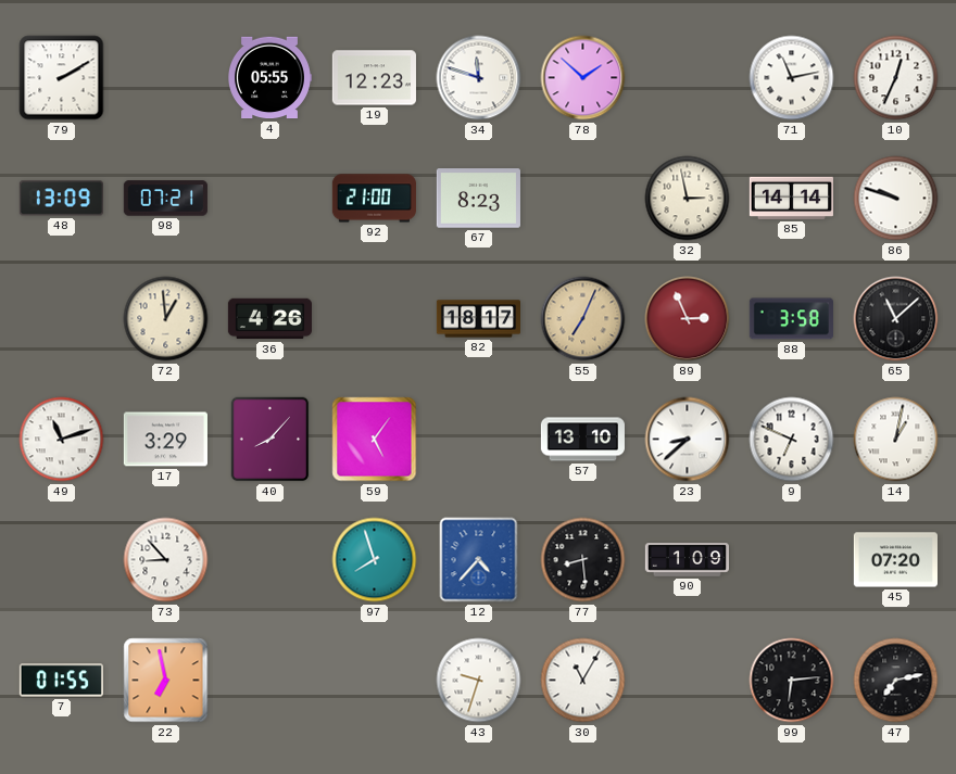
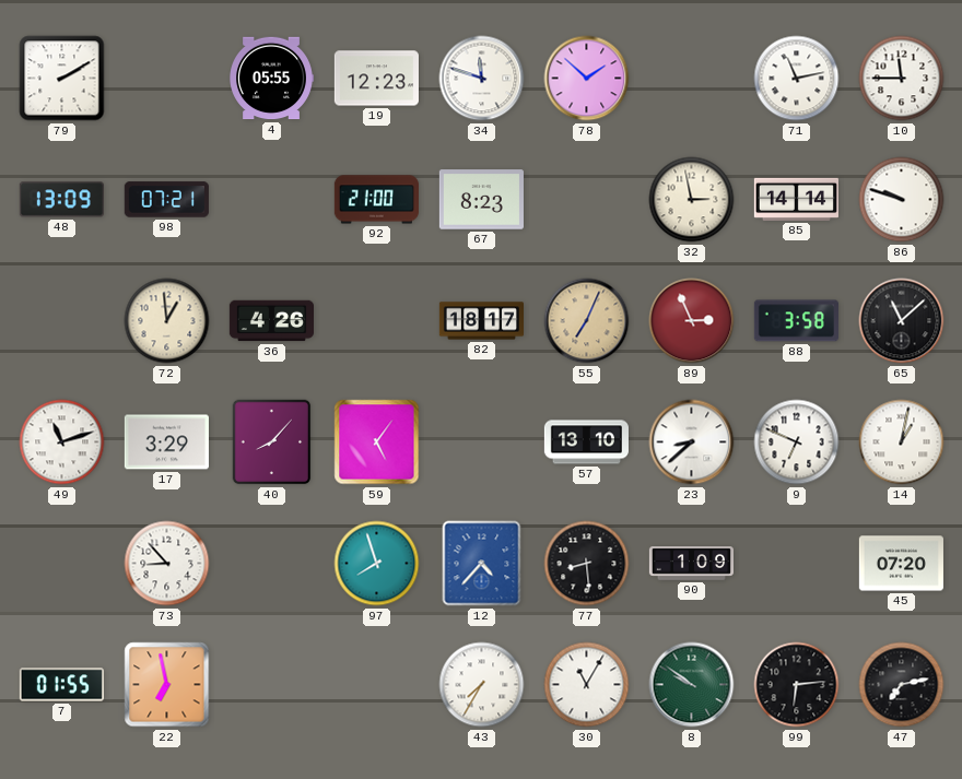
10: 12:34 -> 11:45 (902, 79)
43: 9:33 -> 7:35 (482, 685)
8: none -> 9:51 (692, 685)
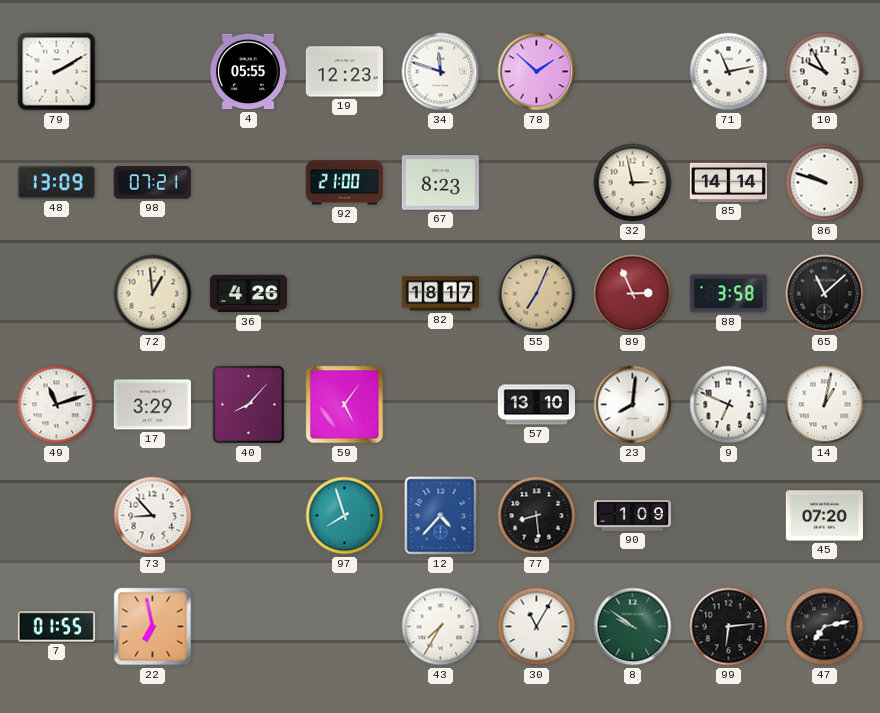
10: 11:45 -> 9:55 (825, 72)
23: 8:38 -> 8:01 (633, 405)
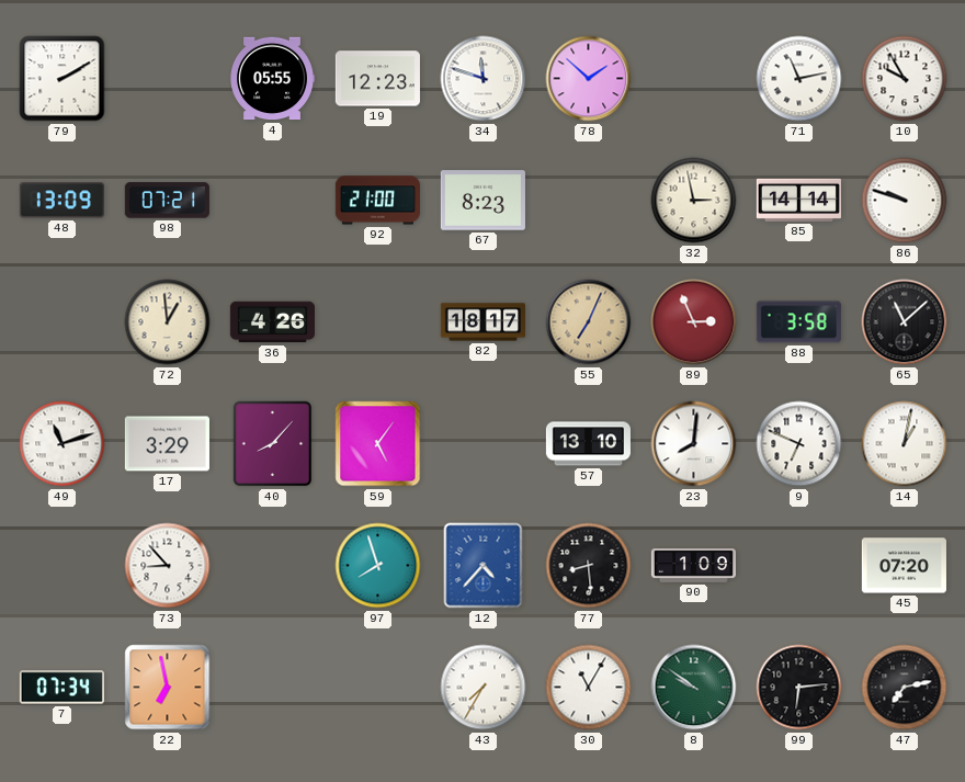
7: 01:55 -> 07:34 (61, 688)
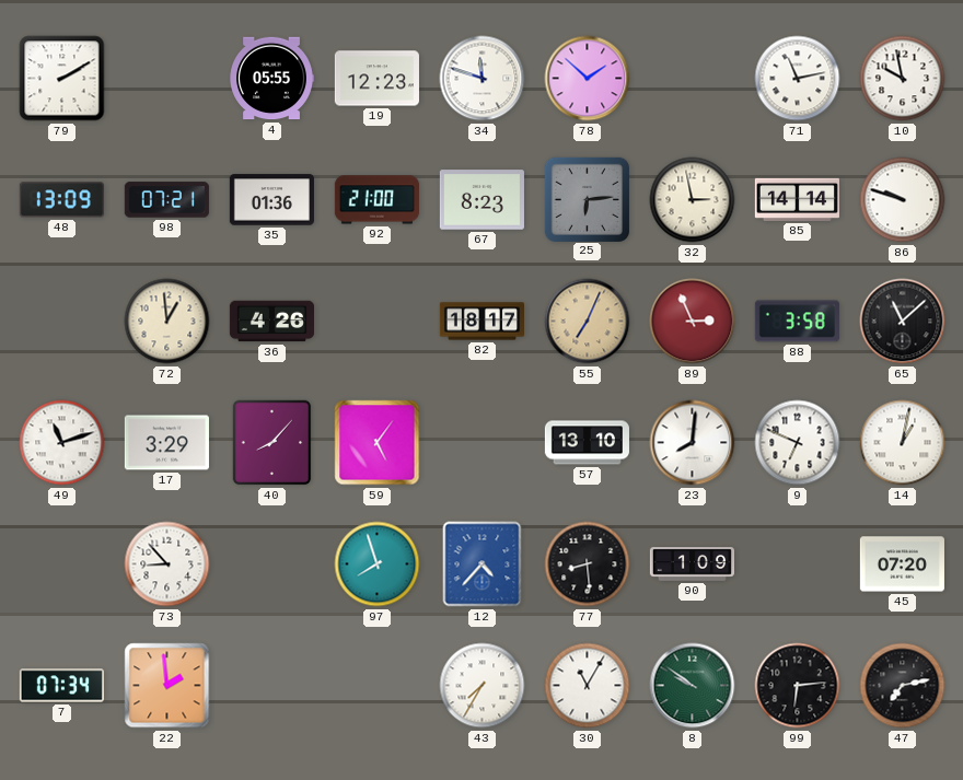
10: 9:55 -> 9:58 (903, 79)
35: none -> 01:36 (271, 200)
25: none -> 6:14 (587, 199)
22: 6:58 -> 1:59 (167, 686)
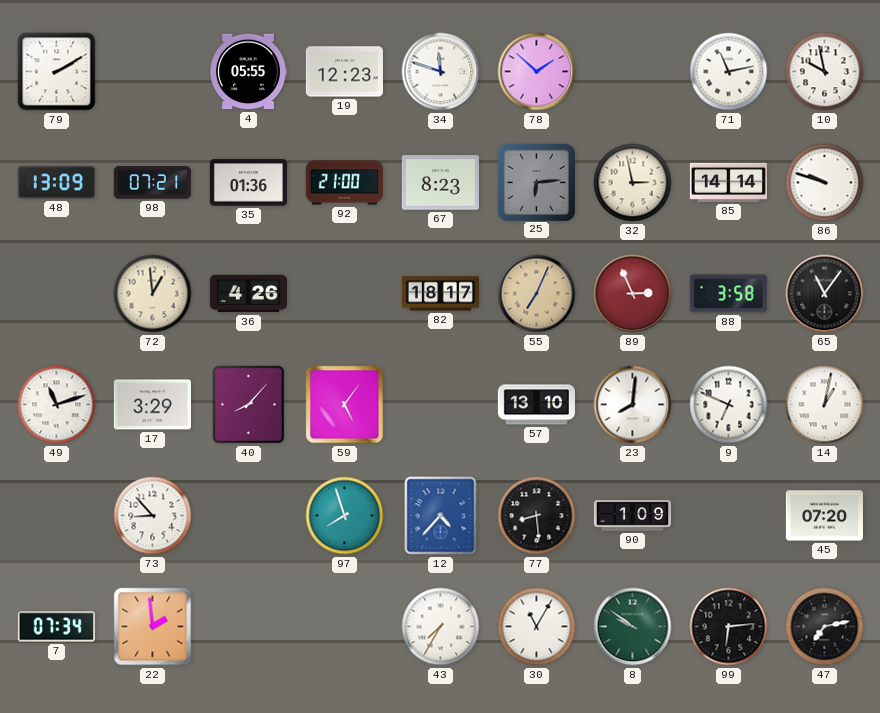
65: 11:08 -> 11:06 (825, 294)
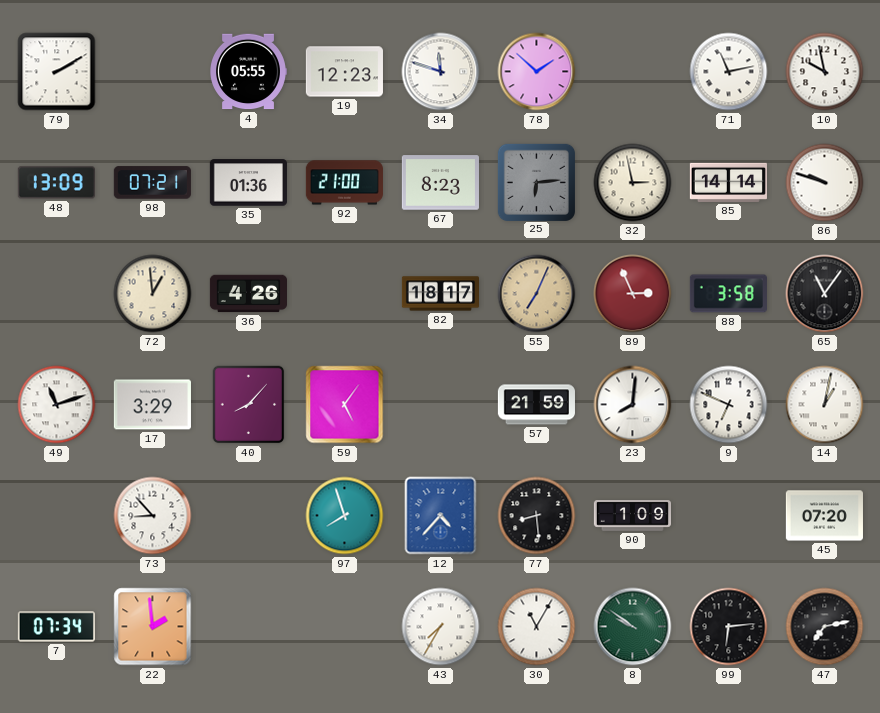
57: 13:10 -> 21:59 (536, 405)
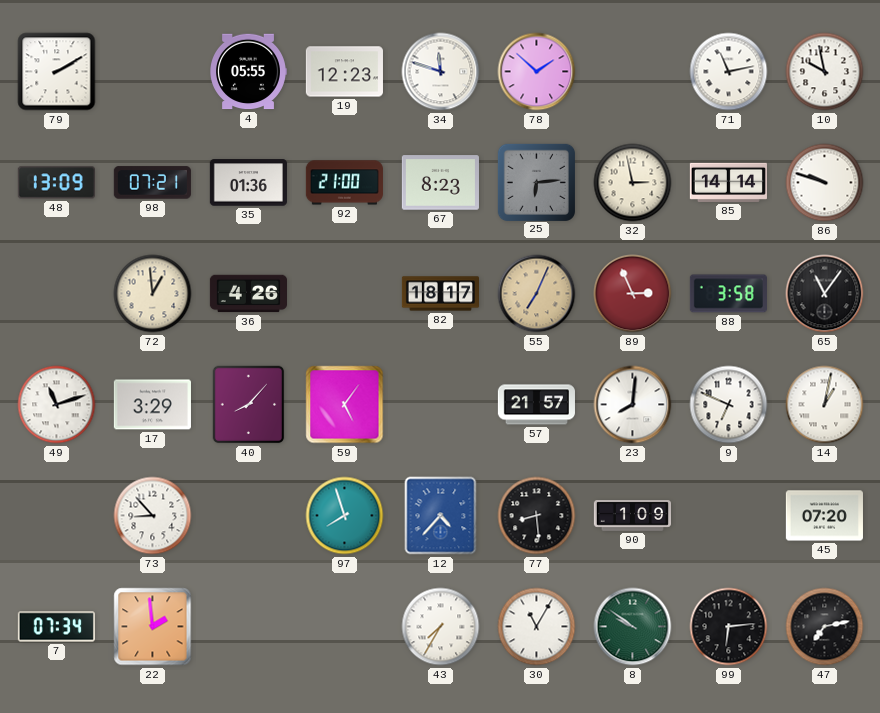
57: 21:59 -> 21:57 (536, 405)
